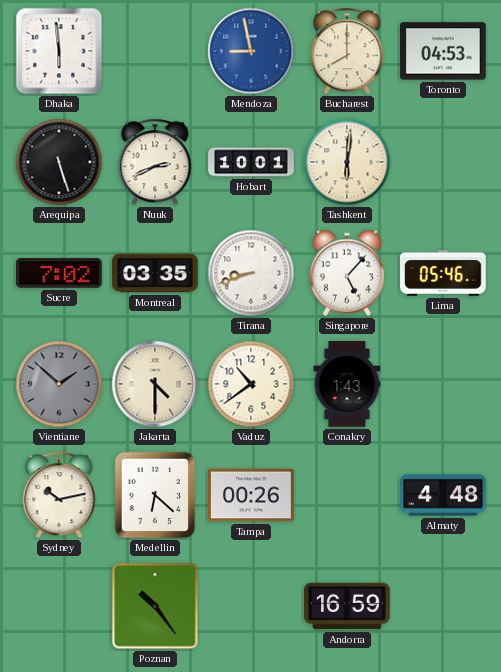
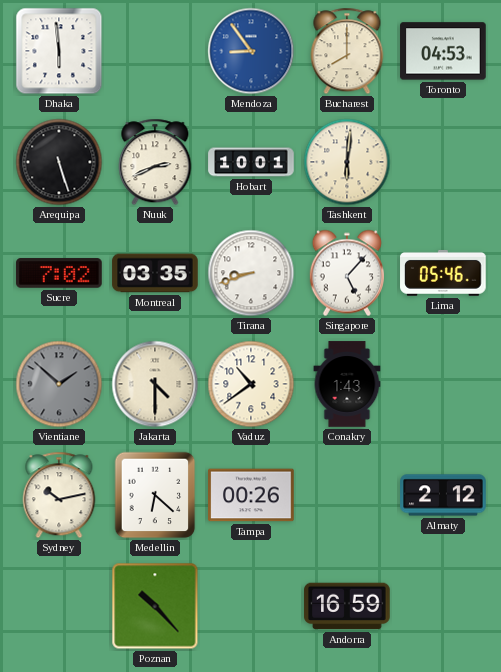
Mendoza: 8:58 -> 8:54 (251, 51)
Almaty: 4:48 -> 2:12 (443, 495)
Poznan: 10:24 -> 10:23 (155, 606)
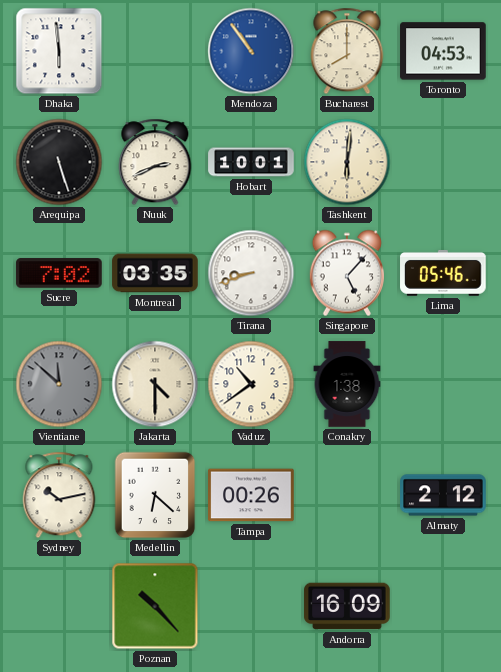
Mendoza: 8:54 -> 10:54 (251, 51)
Vientiane: 1:52 -> 11:52 (59, 384)
Conakry: 1:43 -> 1:38 (347, 384)
Andorra: 16:59 -> 16:09 (347, 606)
